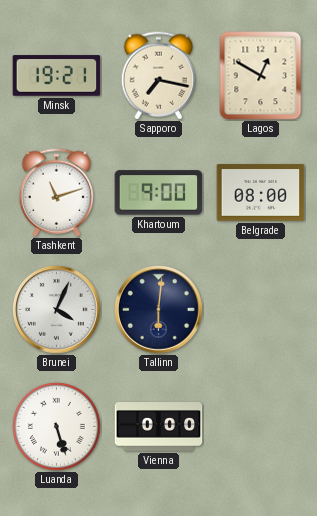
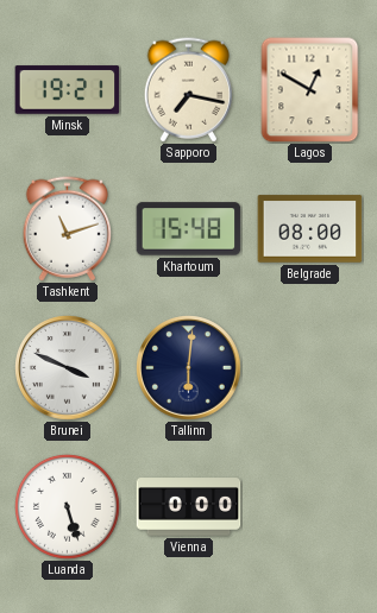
Khartoum: 9:00 -> 15:48 (189, 229)
Brunei: 4:04 -> 3:49 (68, 368)
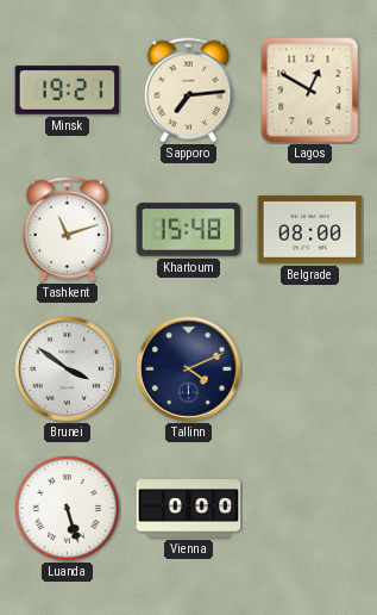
Sapporo: 7:17 -> 7:14 (188, 91)
Brunei: 3:49 -> 3:51 (68, 369)
Tallinn: 6:01 -> 4:11 (189, 369)
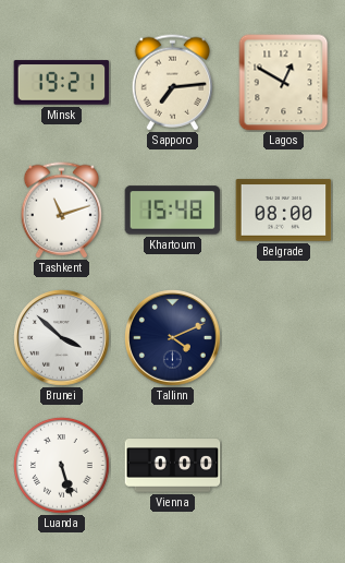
Brunei: 3:51 -> 3:52 (62, 338)
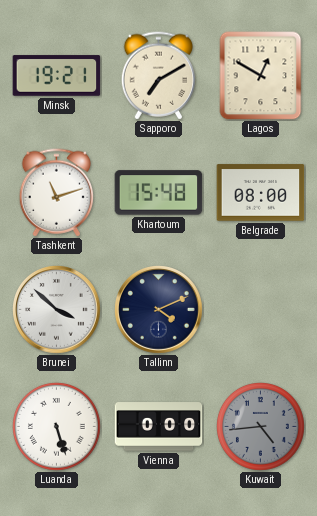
Sapporo: 7:14 -> 7:10 (158, 76)
Kuwait: none -> 4:44 (261, 427)
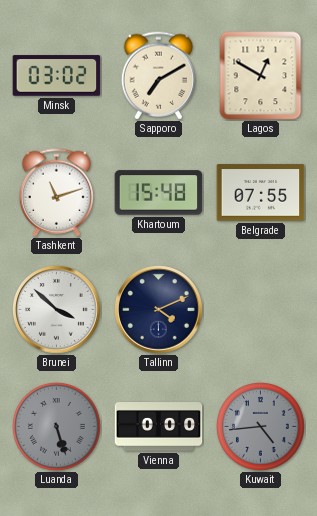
Minsk: 19:21 -> 03:02 (57, 76)
Belgrade: 08:00 -> 07:55 (261, 193)
Luanda dial: white -> grey (57, 427)
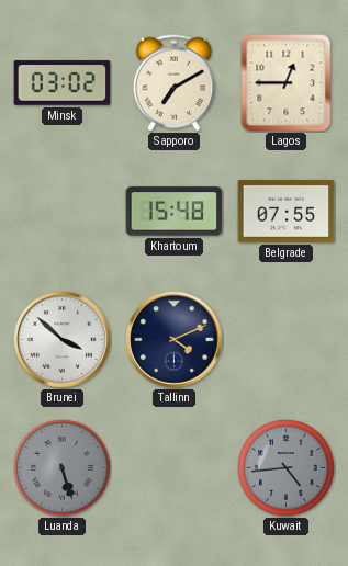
Lagos: 12:50 -> 12:45 (287, 83)
Tashkent: 11:12 -> none (56, 193)
Vienna: 0:00 -> none (159, 427)
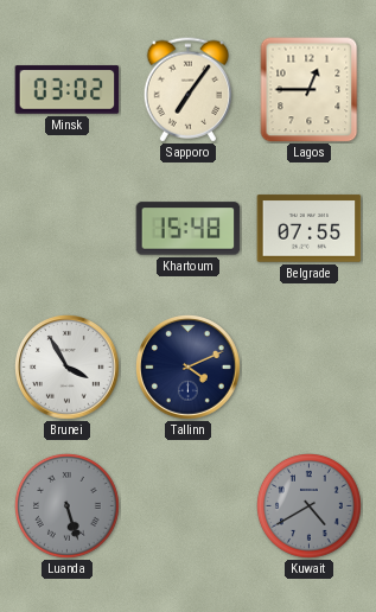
Sapporo: 7:10 -> 7:06 (187, 90)
Brunei: 3:52 -> 3:55 (68, 368)
Kuwait: 4:44 -> 4:40 (310, 506)
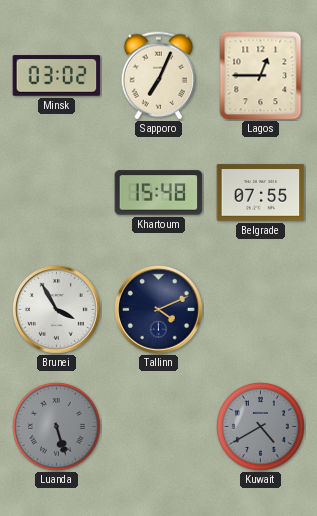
Sapporo: 7:06 -> 7:04 (158, 76)
